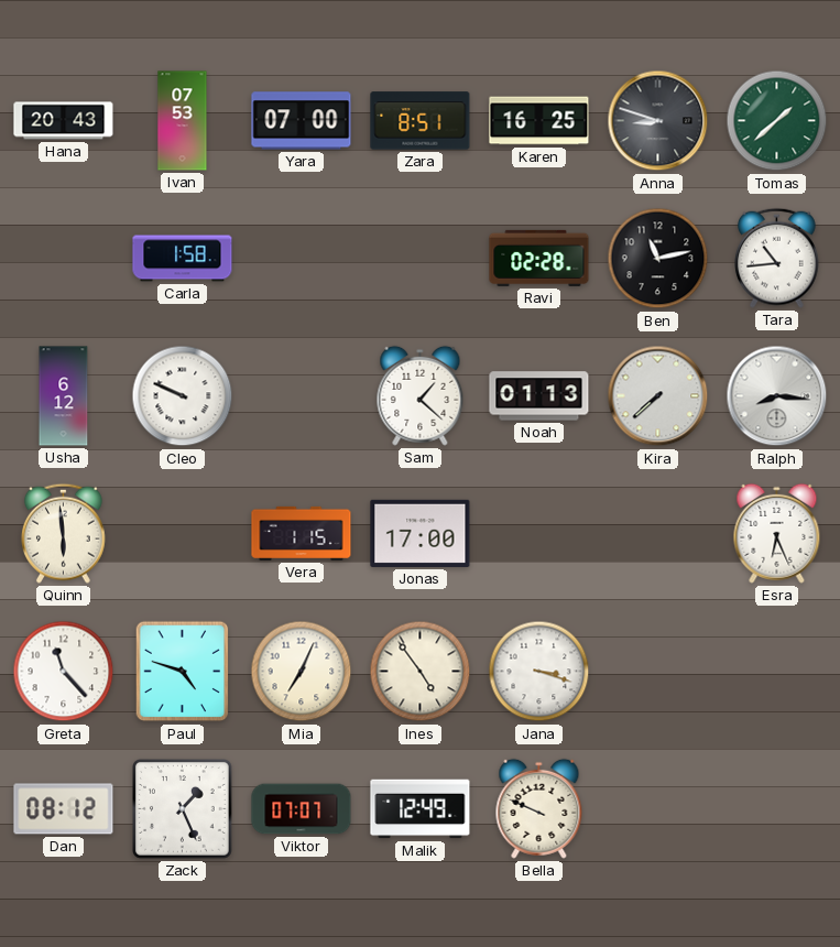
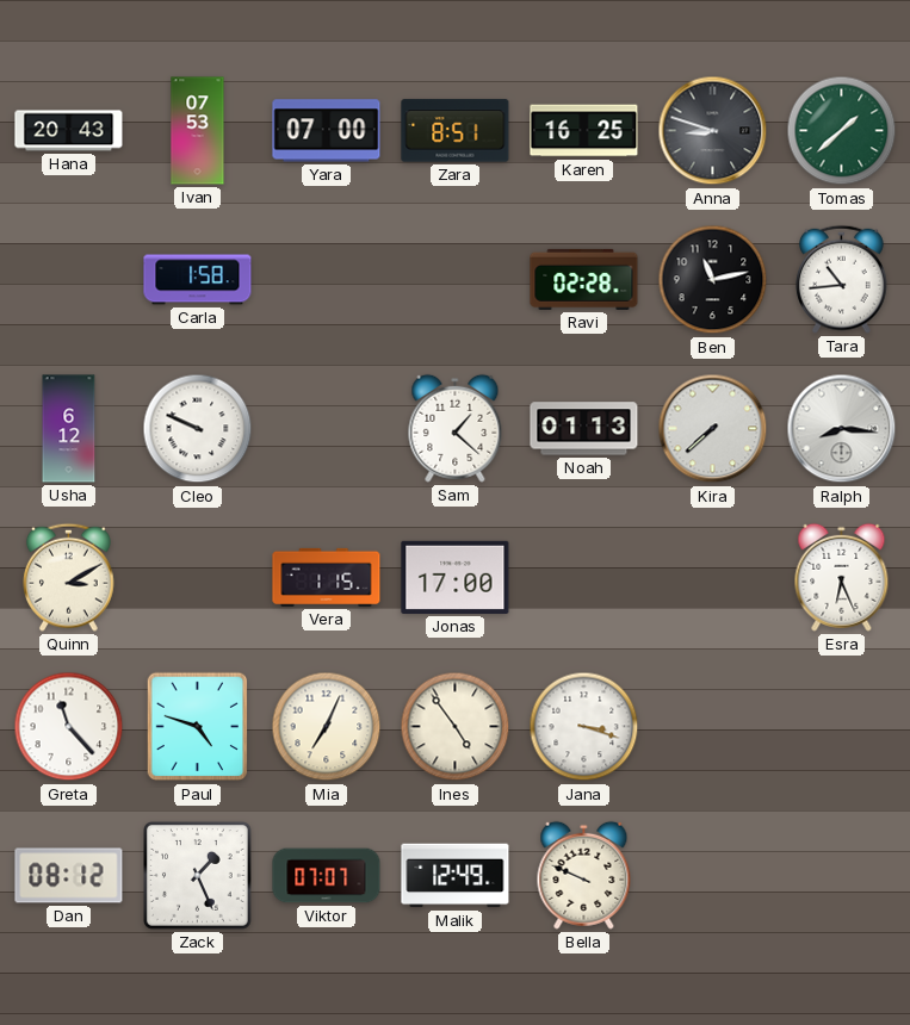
Quinn: 5:59 -> 3:10 (69, 577)
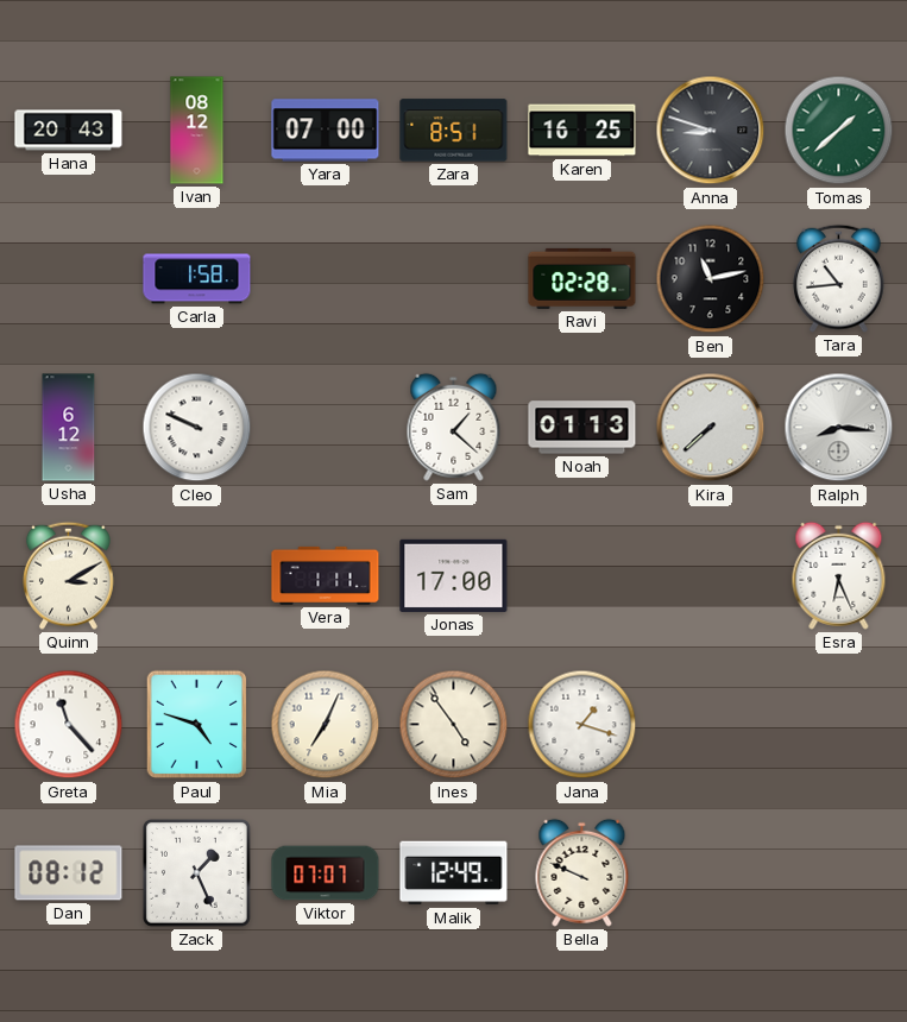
Ivan: 07:53 -> 08:12 (197, 131)
Vera: 1:15 -> 1:11 (326, 575)
Jana: 3:18 -> 1:18 (582, 725)
